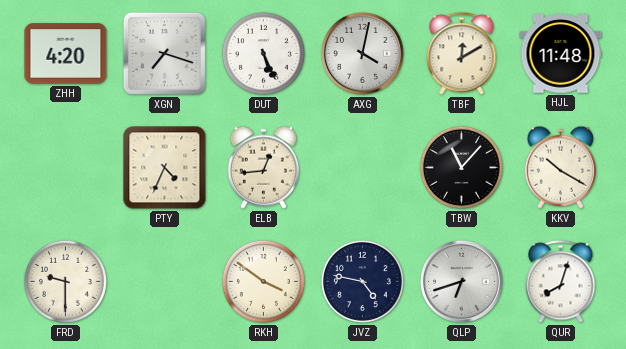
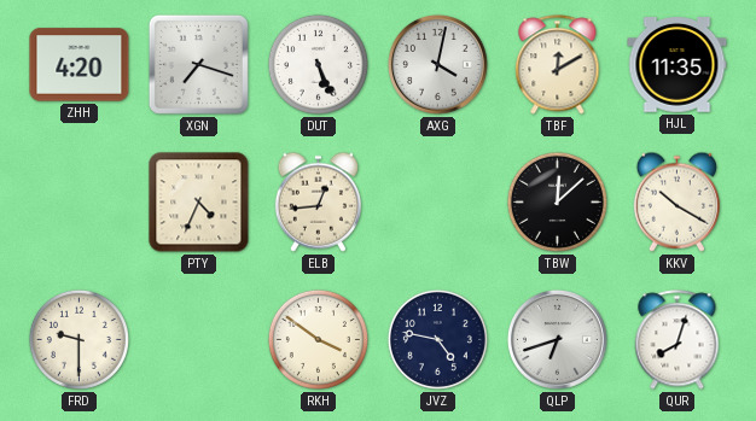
HJL: 11:48 -> 11:35 (678, 65)
TBW: 11:07 -> 12:08 (557, 201)
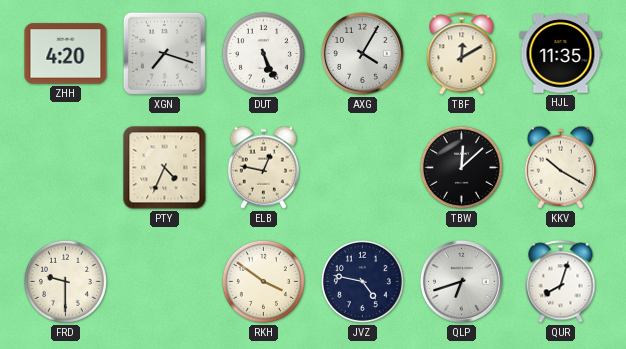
AXG: 4:02 -> 4:05 (362, 53)
ELB: 12:44 -> 12:47 (263, 167)
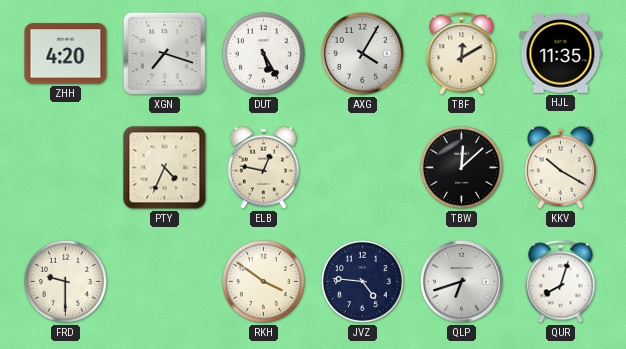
DUT: 5:26 -> 5:25 (263, 53)
JVZ: 4:47 -> 4:46 (362, 281)
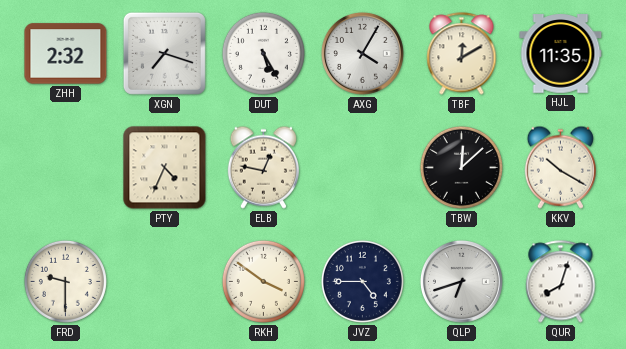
ZHH: 4:20 -> 2:32 (66, 54)
JVZ: 4:46 -> 4:45 (362, 281)
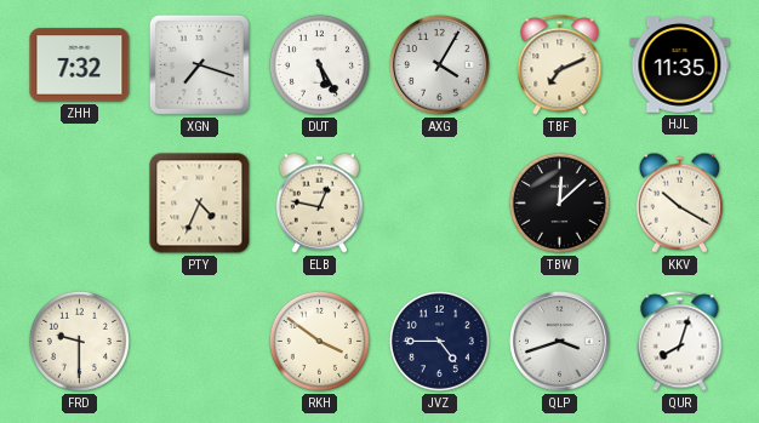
ZHH: 2:32 -> 7:32 (80, 65)
TBF: 12:10 -> 7:11 (560, 65)
QLP: 6:42 -> 3:42 (559, 341)
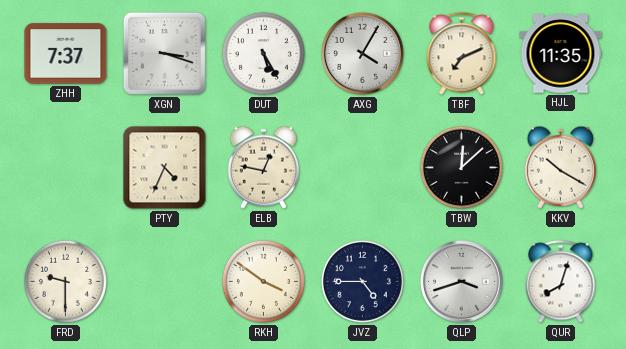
ZHH: 7:32 -> 7:37 (66, 54)
XGN: 7:18 -> 3:18 (164, 53)
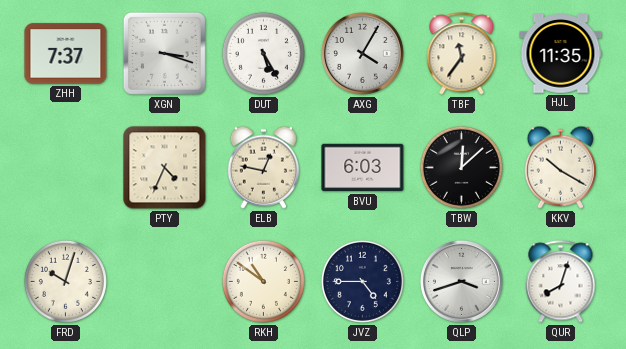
TBF: 7:11 -> 11:36 (462, 54)
BVU: none -> 6:03 (363, 168)
FRD: 9:30 -> 10:03 (65, 281)
RKH: 3:51 -> 10:51 (263, 281)
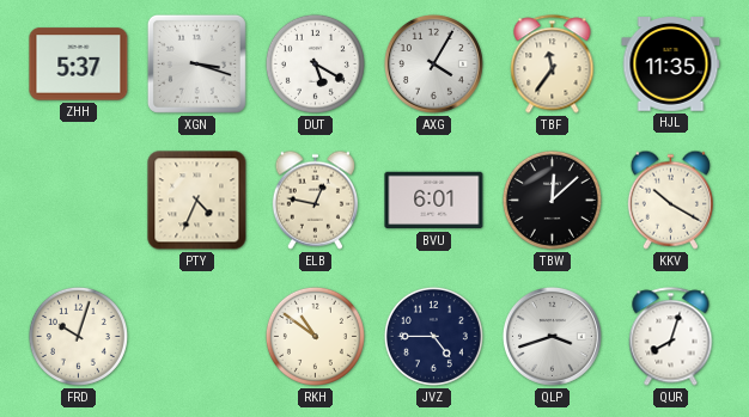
ZHH: 7:37 -> 5:37 (79, 65)
DUT: 5:25 -> 5:20 (315, 63)
BVU: 6:03 -> 6:01 (434, 201)
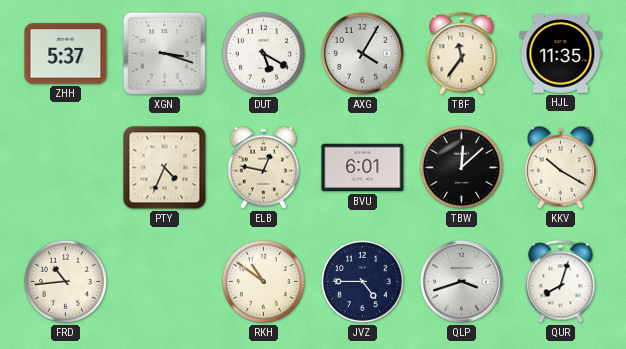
FRD: 10:03 -> 10:44 (65, 281)
